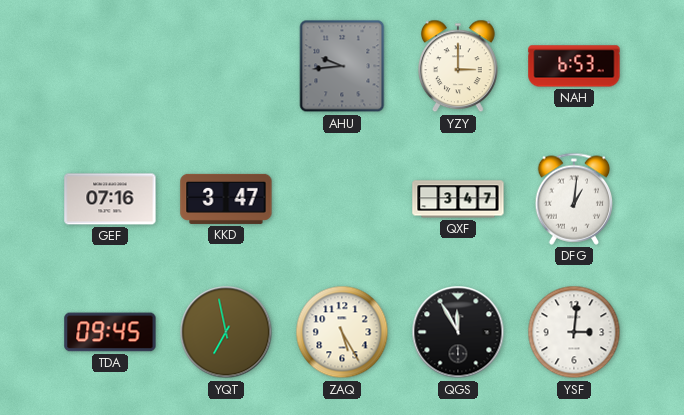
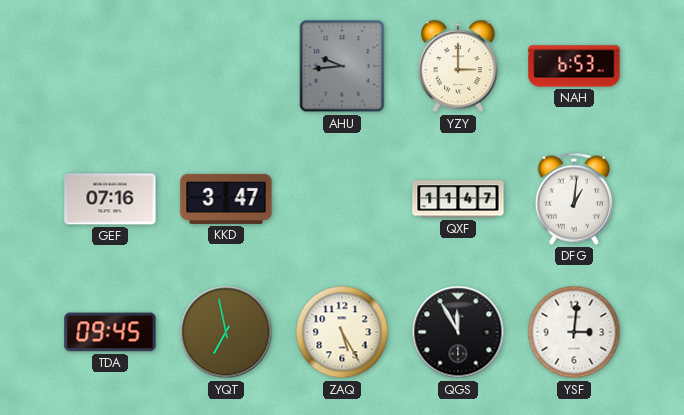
QXF: 3:47 -> 11:47 (458, 199)
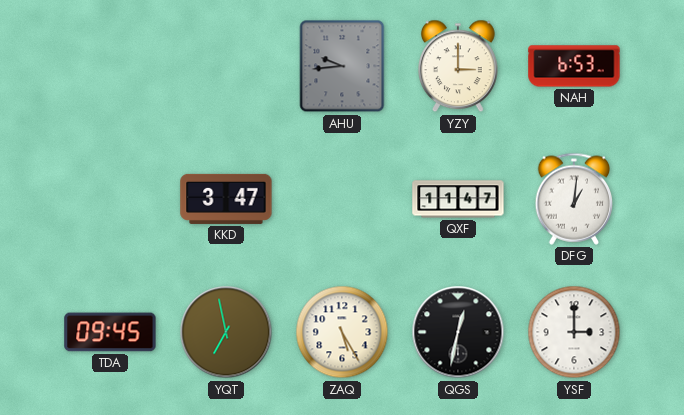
GEF: 07:16 -> none (110, 199)
QGS: 11:55 -> 12:32 (458, 332)
YSF: 3:01 -> 3:00 (574, 332)
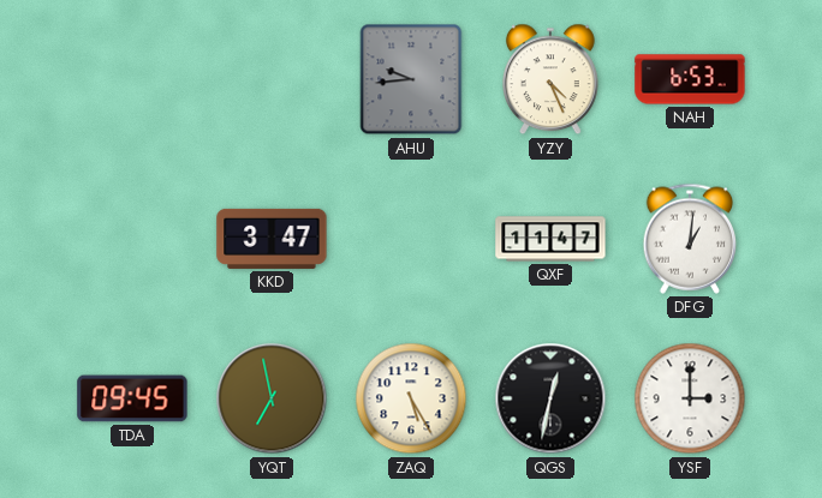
YZY: 3:00 -> 4:26 (552, 79)
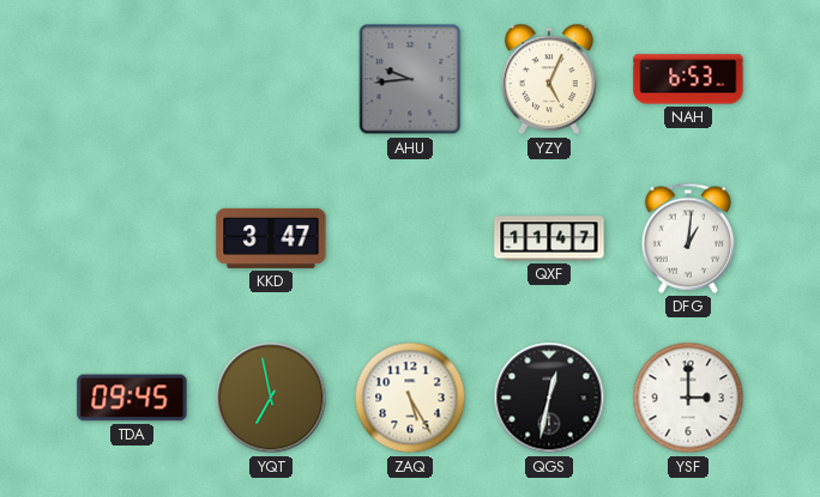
YZY: 4:26 -> 5:04 (550, 79)
